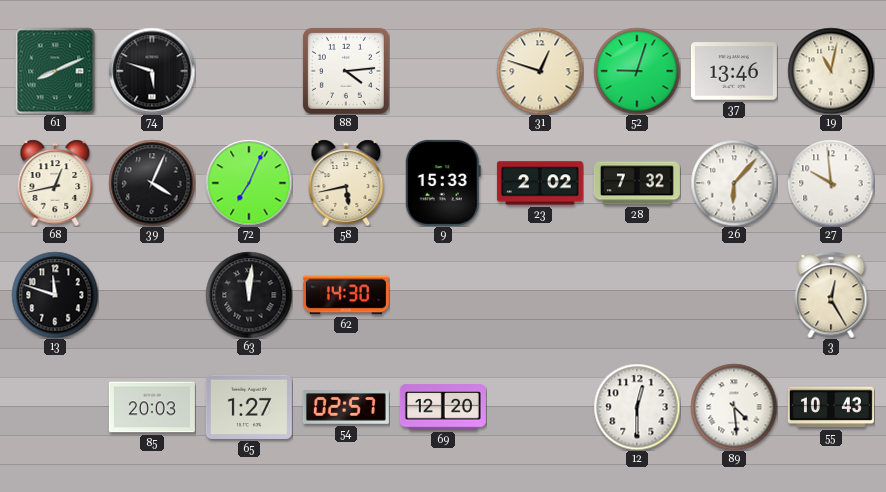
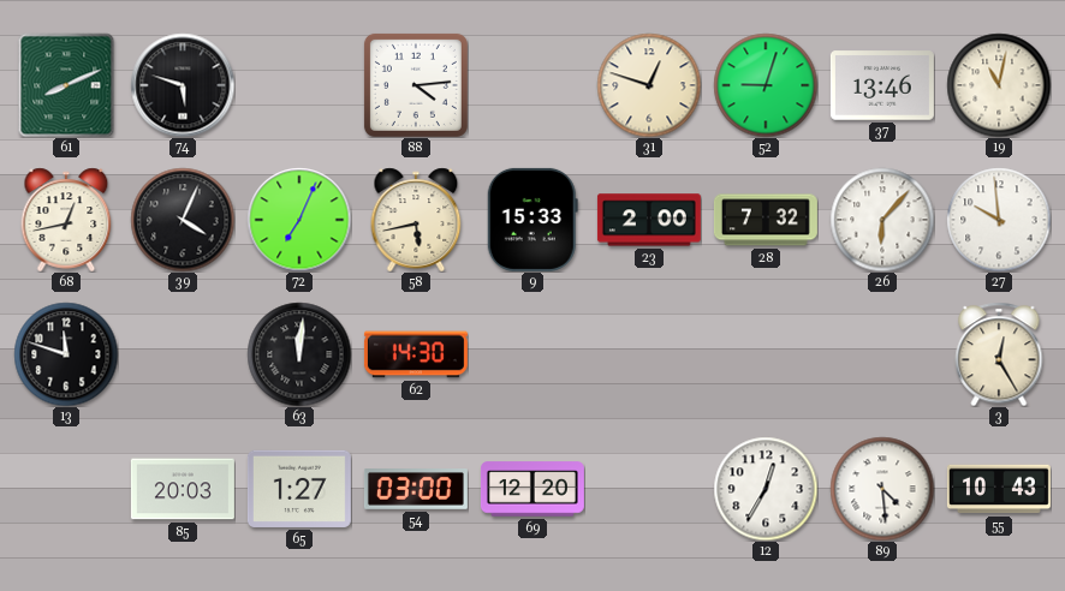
23: 2:02 -> 2:00 (649, 220)
54: 02:57 -> 03:00 (416, 490)
12: 12:30 -> 12:35 (766, 489)
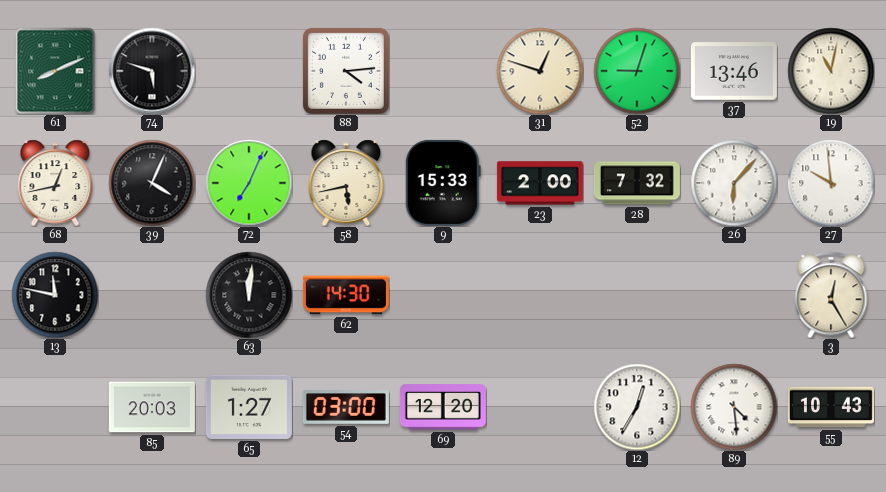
13: 11:48 -> 11:47 (55, 295)
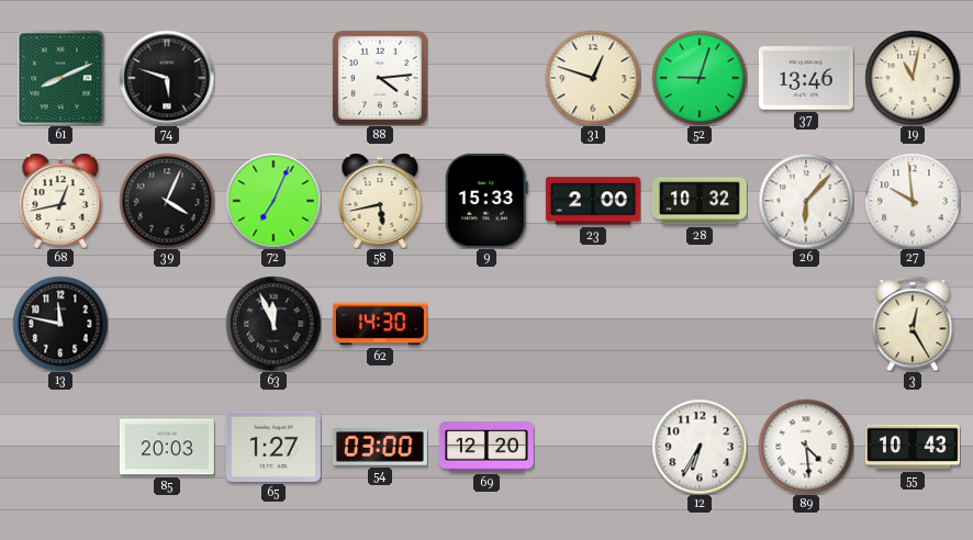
28: 7:32 -> 10:32 (700, 201)
63: 12:01 -> 11:56 (273, 324)
12: 12:35 -> 6:35 (700, 447)
